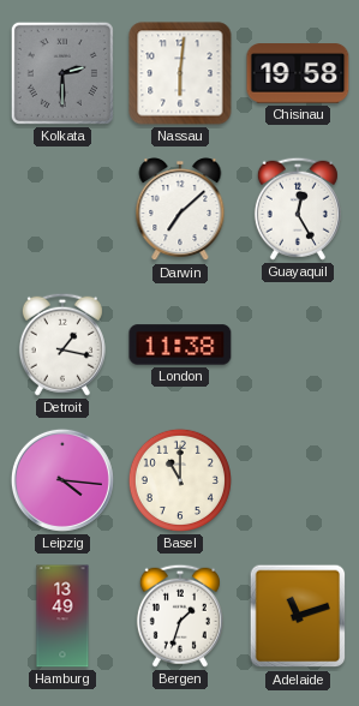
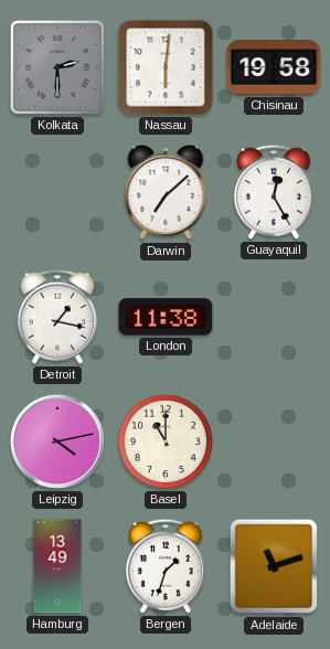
Leipzig: 4:16 -> 4:13 (57, 441)
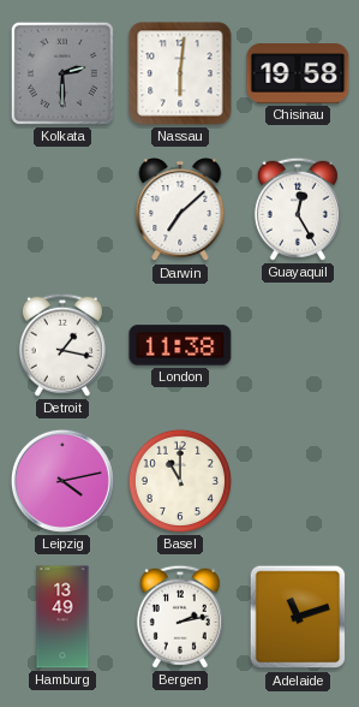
Bergen: 1:33 -> 2:13 (180, 617)
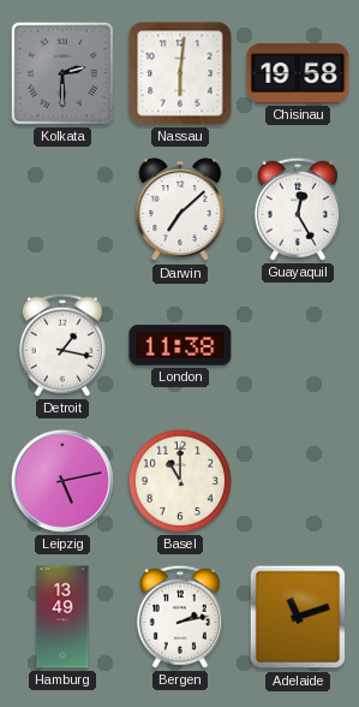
Leipzig: 4:13 -> 5:13 (62, 481)
